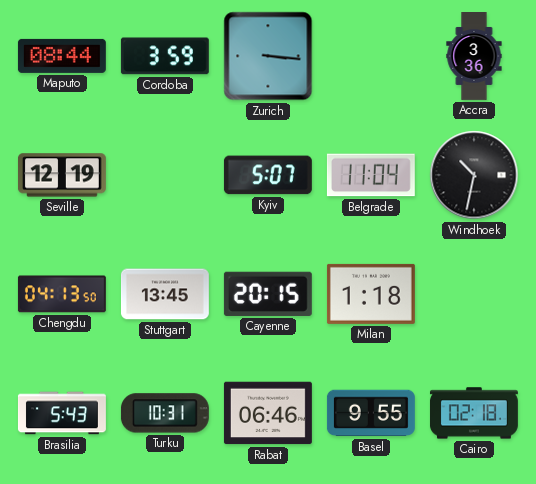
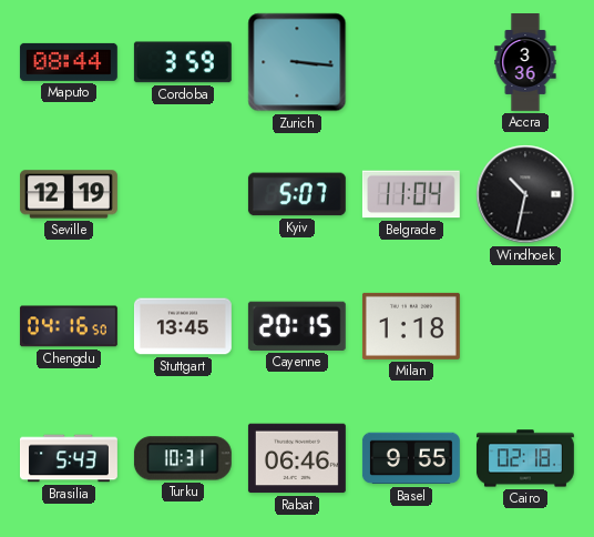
Chengdu: 04:13 -> 04:16 (69, 326)
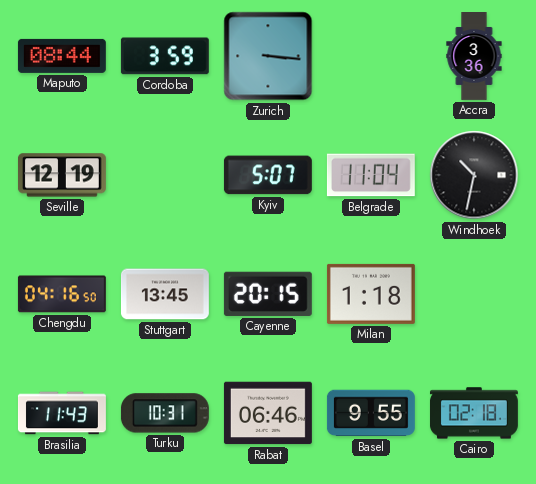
Brasilia: 5:43 -> 11:43 (62, 413)
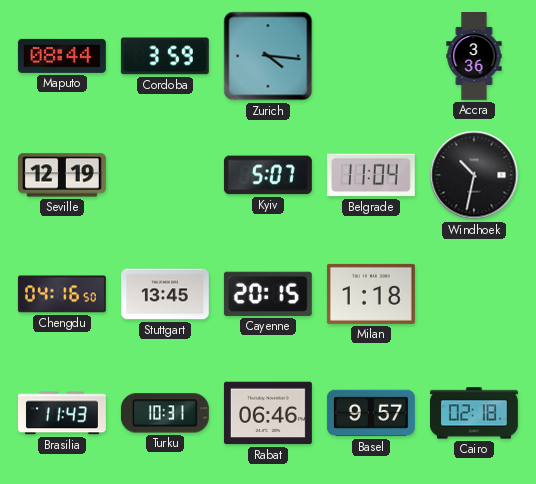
Zurich: 3:16 -> 4:16 (268, 56)
Basel: 9:55 -> 9:57 (371, 413)
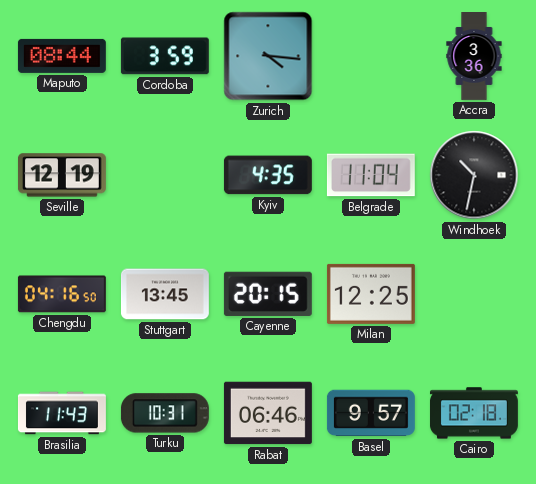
Kyiv: 5:07 -> 4:35 (268, 175)
Milan: 1:18 -> 12:25 (371, 294)
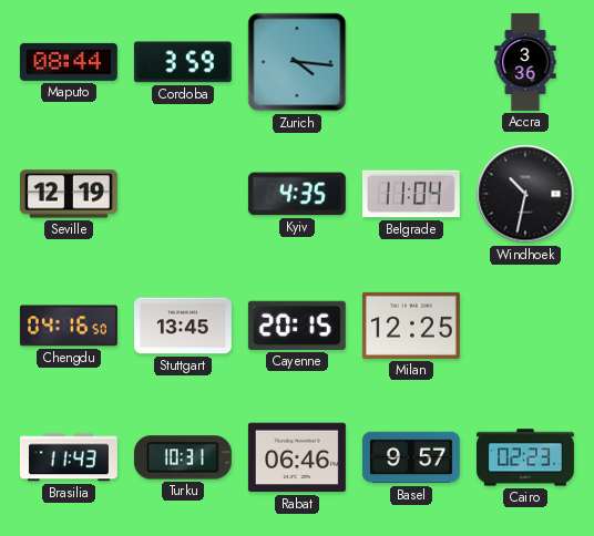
Cairo: 02:18 -> 02:23 (525, 457)
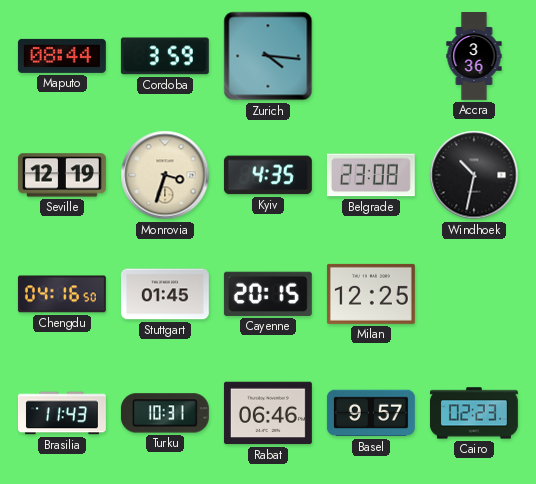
Monrovia: none -> 3:33 (165, 175)
Belgrade: 11:04 -> 23:08 (371, 175)
Stuttgart: 13:45 -> 01:45 (165, 294)
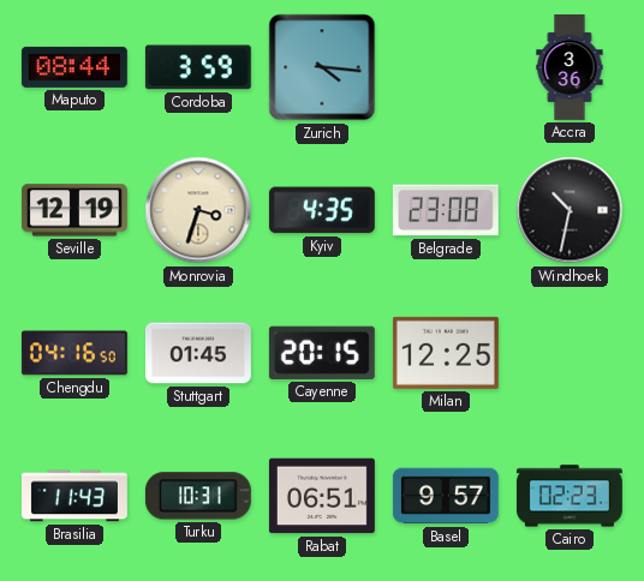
Rabat: 06:46 -> 06:51 (322, 496)
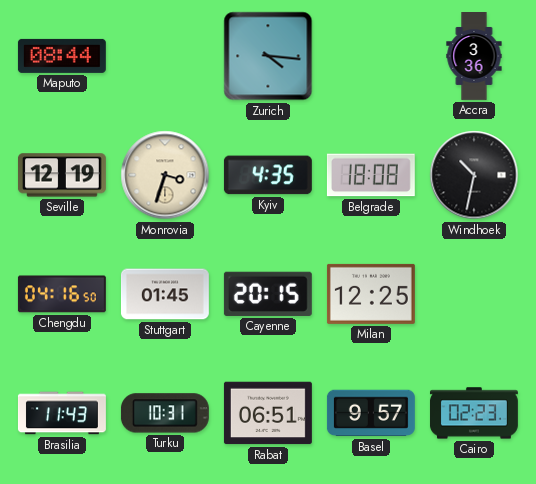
Cordoba: 3:59 -> none (198, 67)
Belgrade: 23:08 -> 18:08 (371, 175)
